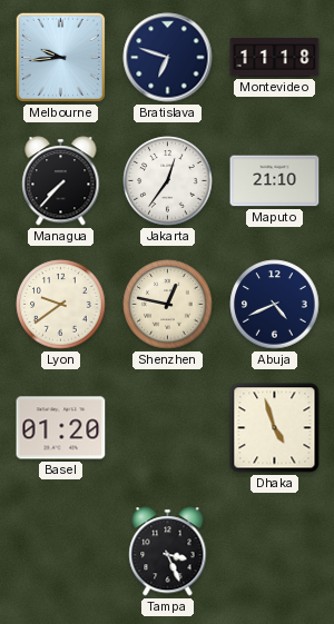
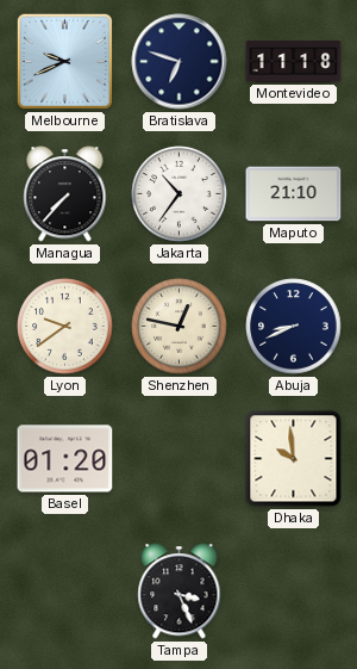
Melbourne: 9:44 -> 9:41 (64, 61)
Jakarta: 12:36 -> 10:36 (180, 194)
Abuja: 4:41 -> 8:41 (294, 327)
Dhaka: 4:57 -> 9:59 (294, 459)
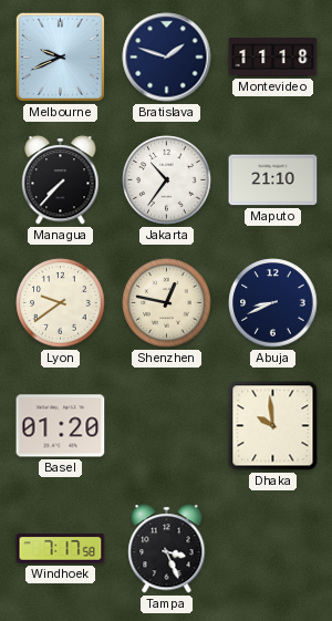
Bratislava: 6:48 -> 1:48 (167, 58)
Windhoek: none -> 7:17 (61, 549)
